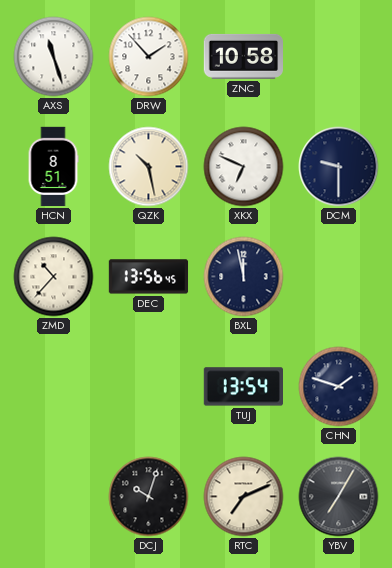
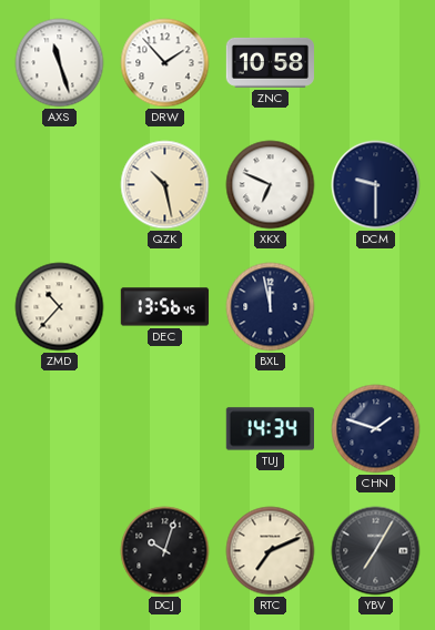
HCN: 8:51 -> none (53, 167)
TUJ: 13:54 -> 14:34 (270, 429)
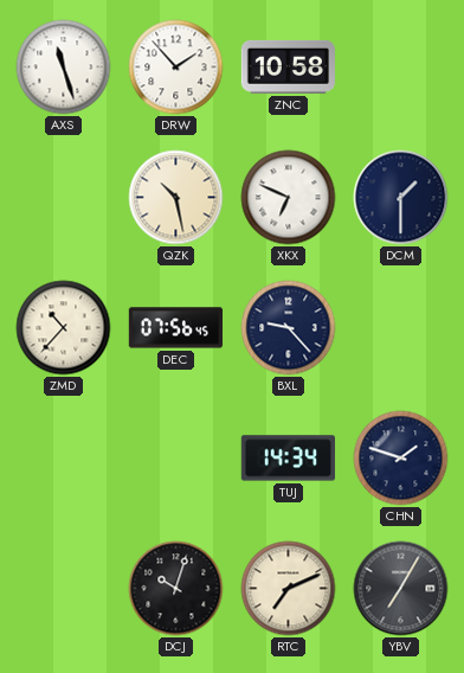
DCM: 9:30 -> 1:30 (401, 198)
DEC: 13:56 -> 07:56 (176, 328)
BXL: 11:58 -> 9:23 (289, 328)
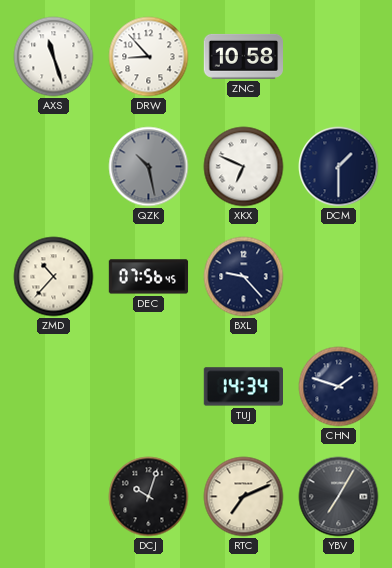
DRW: 1:53 -> 8:53 (149, 57)
QZK dial: cream -> grey (149, 167)
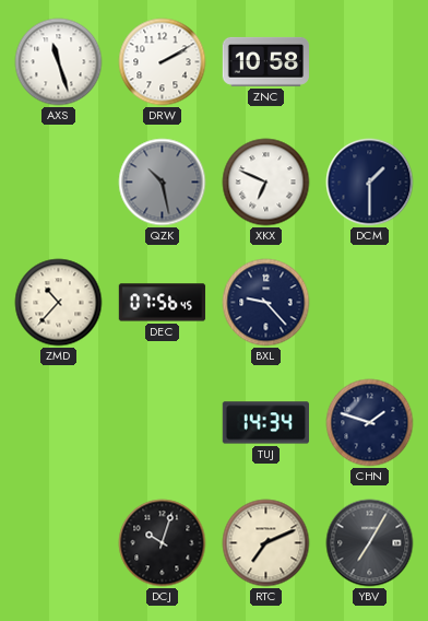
DRW: 8:53 -> 2:10 (163, 62)
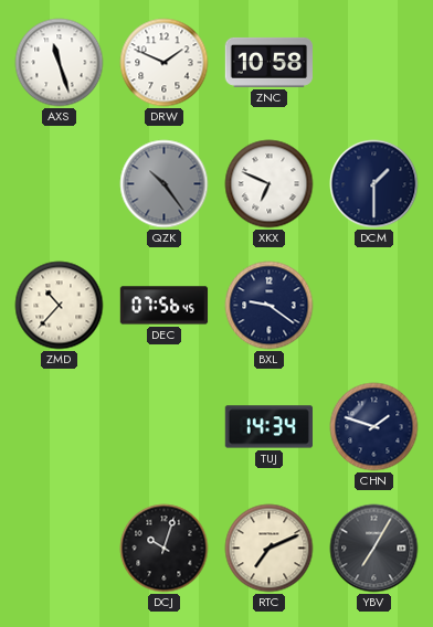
DRW: 2:10 -> 1:49 (165, 63)
QZK: 10:28 -> 10:24 (165, 184)
BXL: 9:23 -> 9:21 (270, 306)
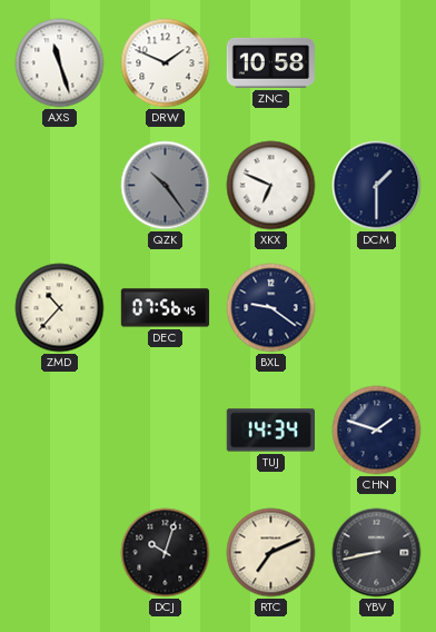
YBV: 7:05 -> 8:43 (377, 553)
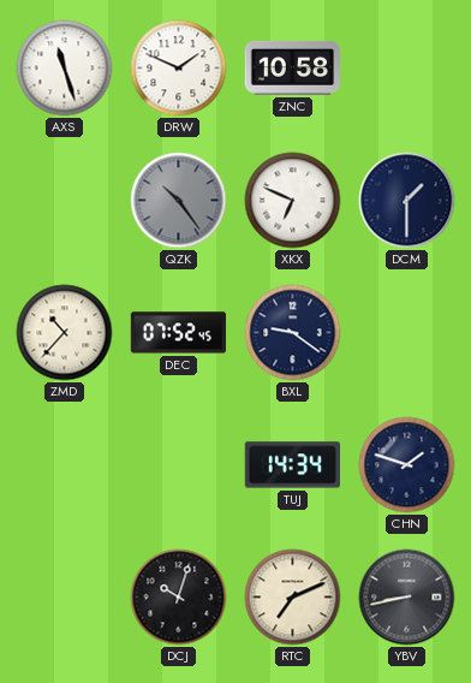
DEC: 07:56 -> 07:52 (179, 333)
